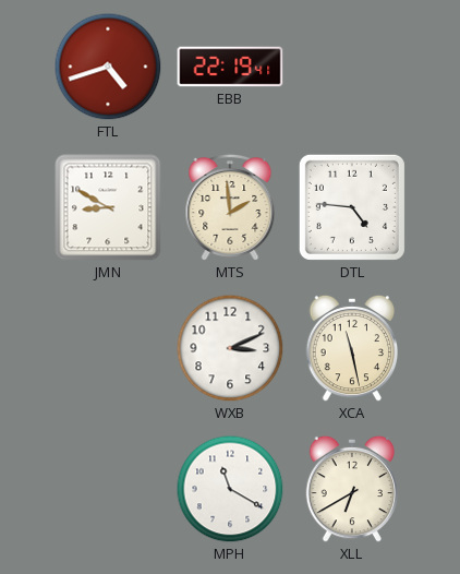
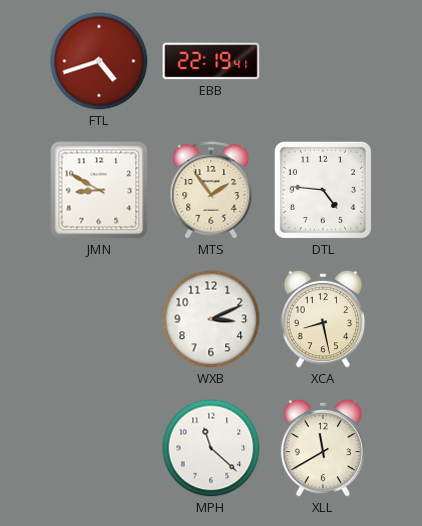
MTS: 1:59 -> 1:54 (211, 190)
XCA: 11:28 -> 8:28 (323, 319)
MPH: 11:20 -> 11:22 (211, 448)
XLL: 6:40 -> 11:40 (323, 448)
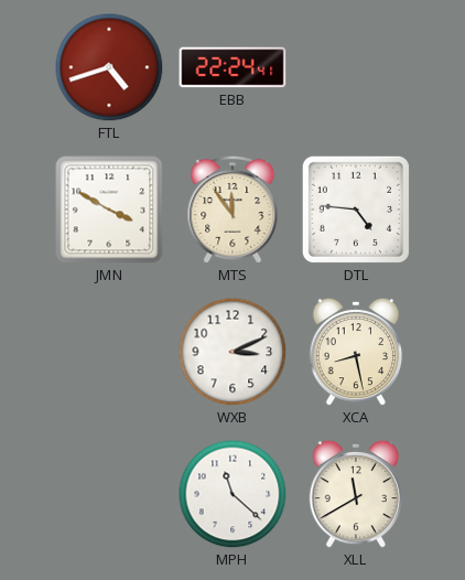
EBB: 22:19 -> 22:24 (233, 67)
JMN: 8:50 -> 3:50 (109, 210)
MTS: 1:54 -> 11:54 (233, 210)
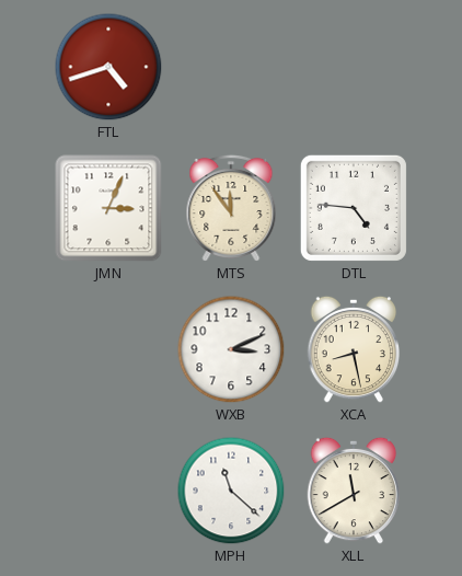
EBB: 22:24 -> none (233, 67)
JMN: 3:50 -> 3:04 (108, 208)
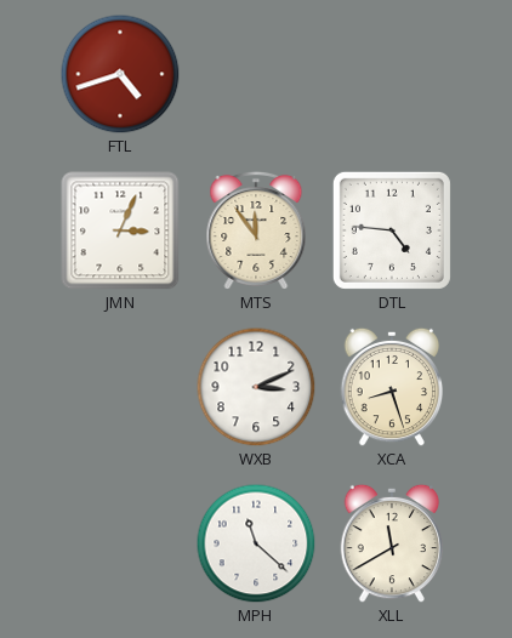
XCA: 8:28 -> 8:27 (392, 387)
